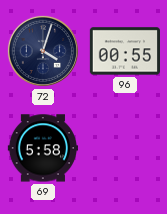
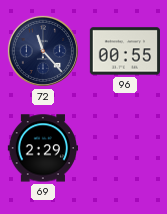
72: 4:03 -> 11:23 (43, 51)
69: 5:58 -> 2:29 (42, 148)
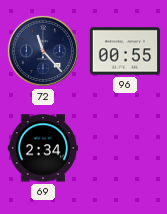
69: 2:29 -> 2:34 (42, 148)
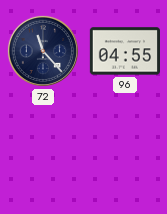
96: 00:55 -> 04:55 (124, 51)
69: 2:34 -> none (42, 148)
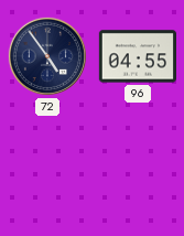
72: 11:23 -> 4:54 (47, 56)
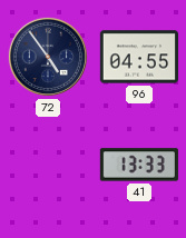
41: none -> 13:33 (138, 165)
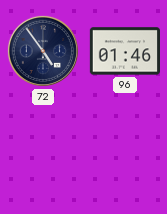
96: 04:55 -> 01:46 (124, 51)
41: 13:33 -> none (138, 165)
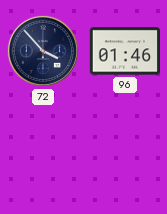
72: 4:54 -> 3:53 (43, 51)
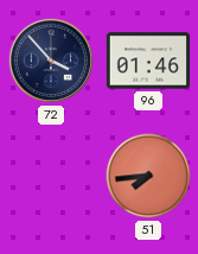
51: none -> 7:44 (148, 176)
